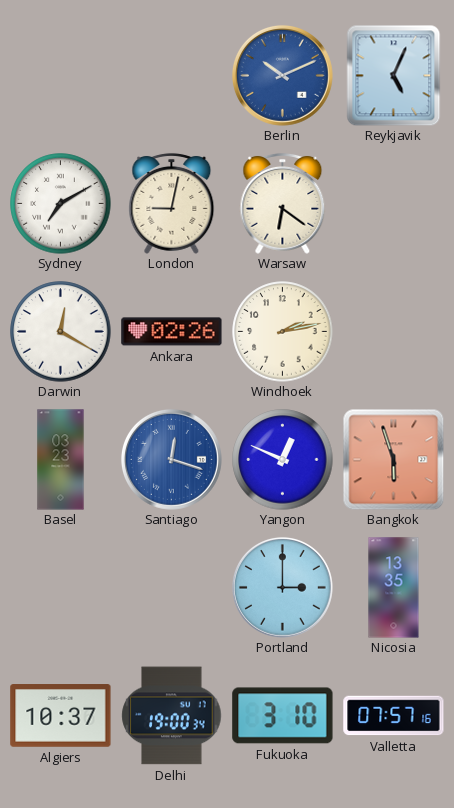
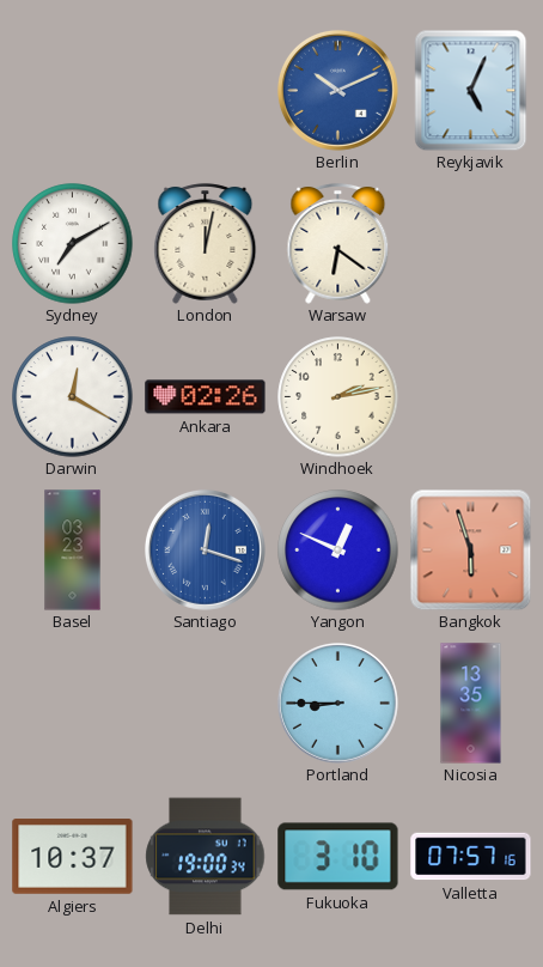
London: 9:02 -> 12:02 (206, 243)
Portland: 3:00 -> 8:45 (337, 703)
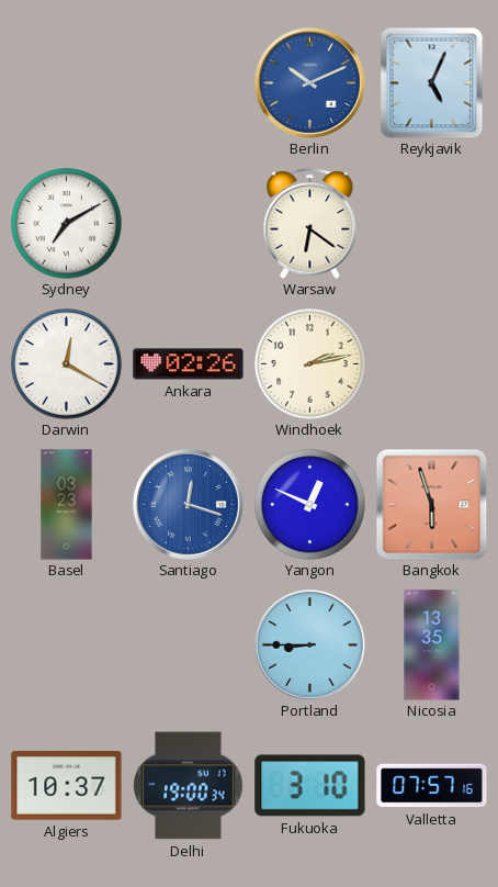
London: 12:02 -> none (206, 243)
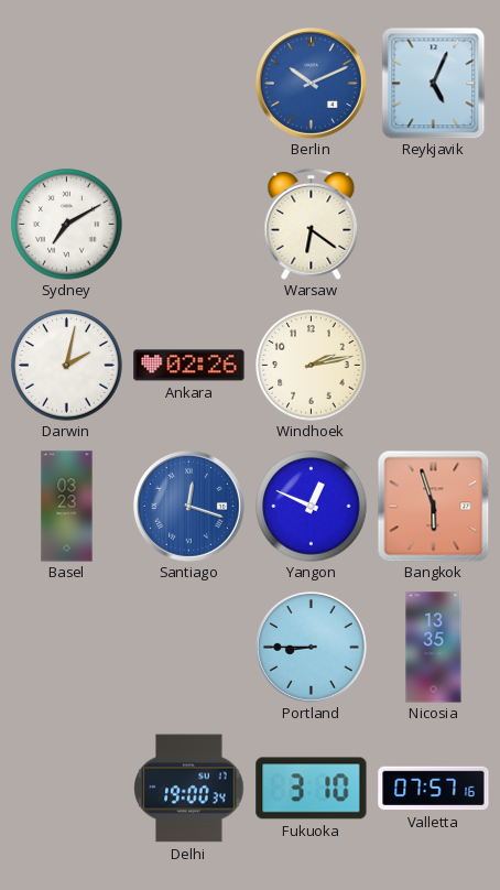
Darwin: 12:20 -> 2:02 (67, 366)
Algiers: 10:37 -> none (67, 786)
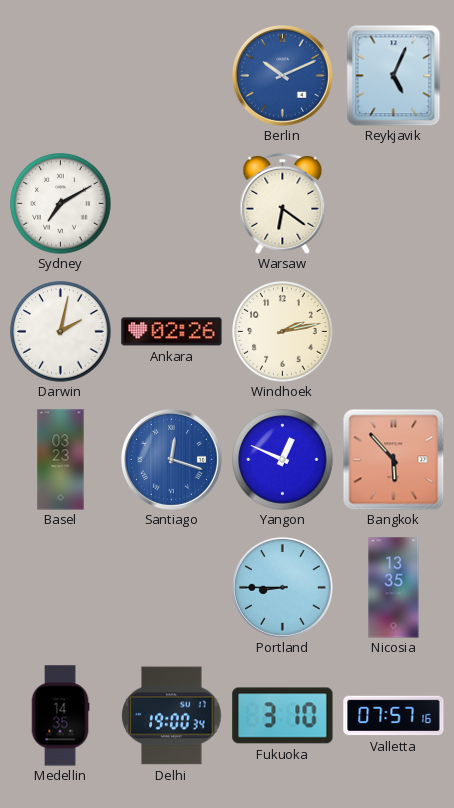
Bangkok: 5:57 -> 5:53 (393, 459)
Medellin: none -> 14:35 (60, 716)
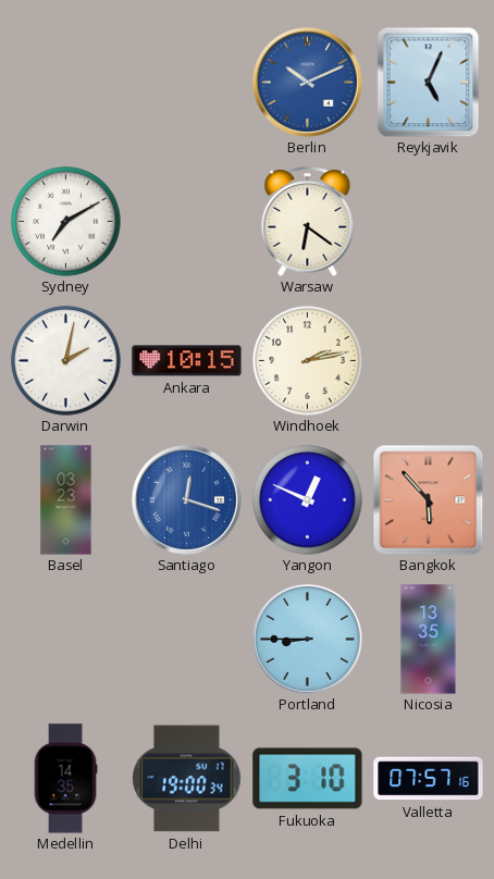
Ankara: 02:26 -> 10:15 (187, 361)
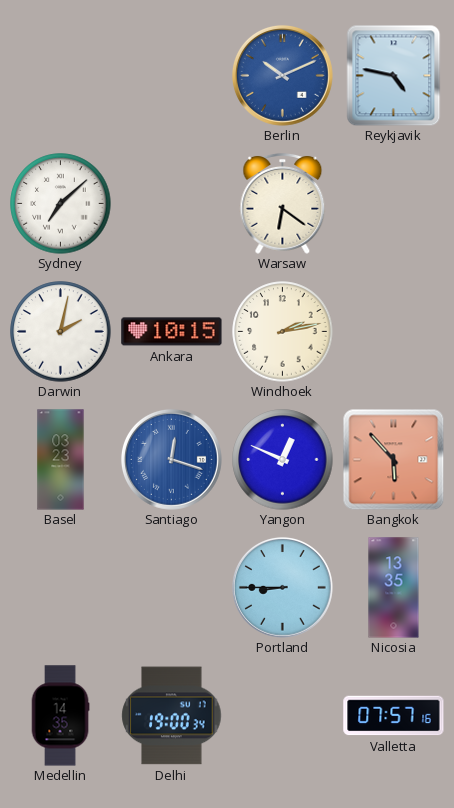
Reykjavik: 5:04 -> 4:47 (394, 75)
Sydney: 7:10 -> 7:08 (61, 204)
Fukuoka: 3:10 -> none (308, 779)
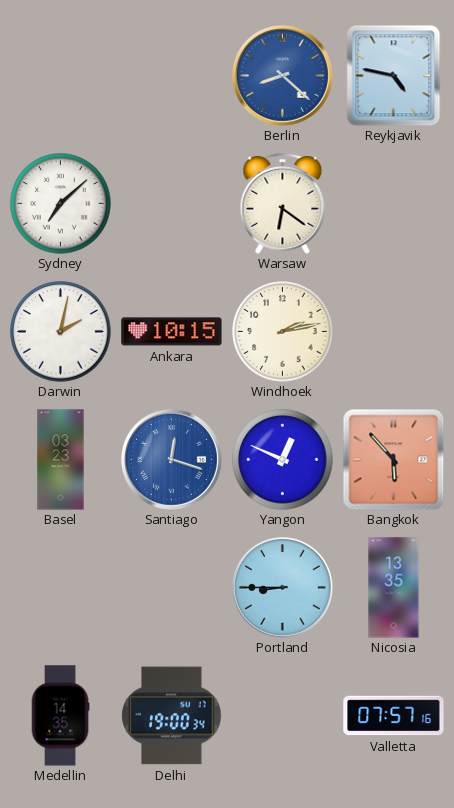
Berlin: 10:11 -> 8:22 (282, 75)
